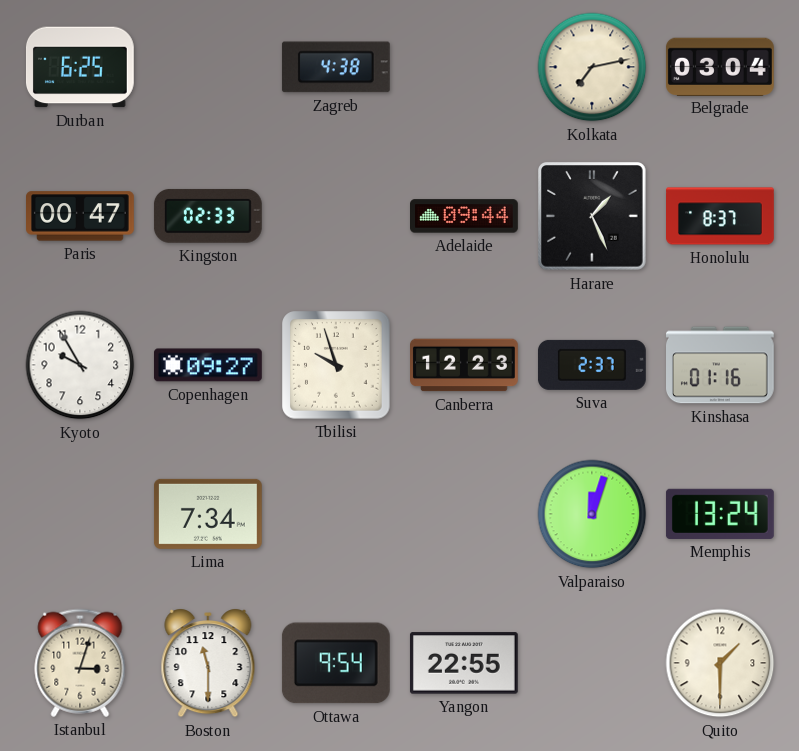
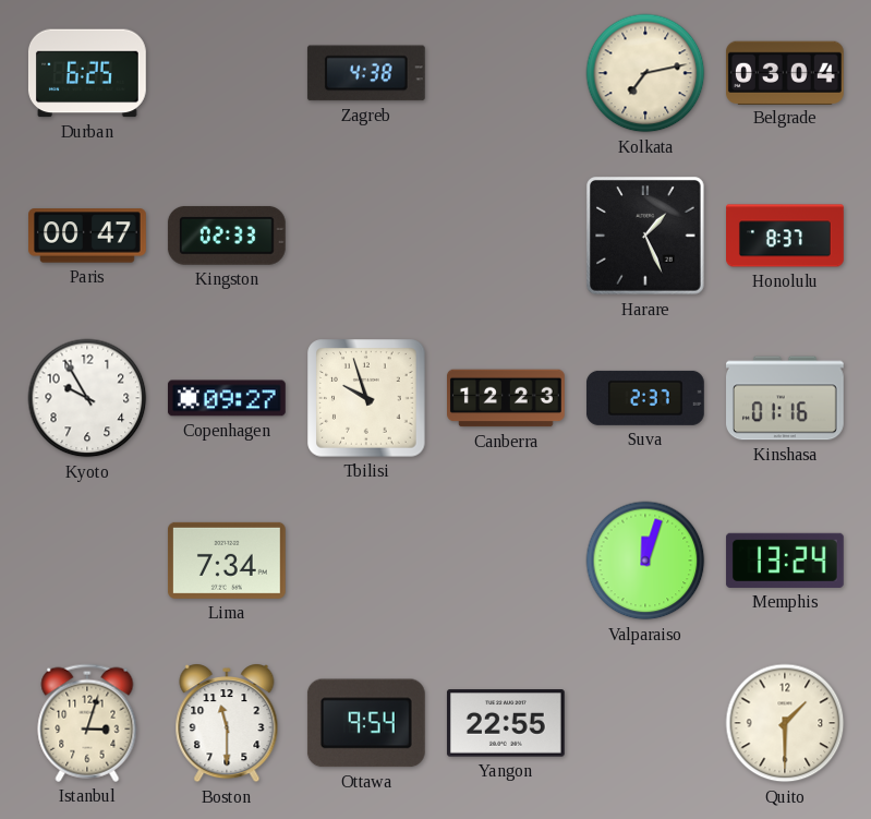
Adelaide: 09:44 -> none (465, 216)
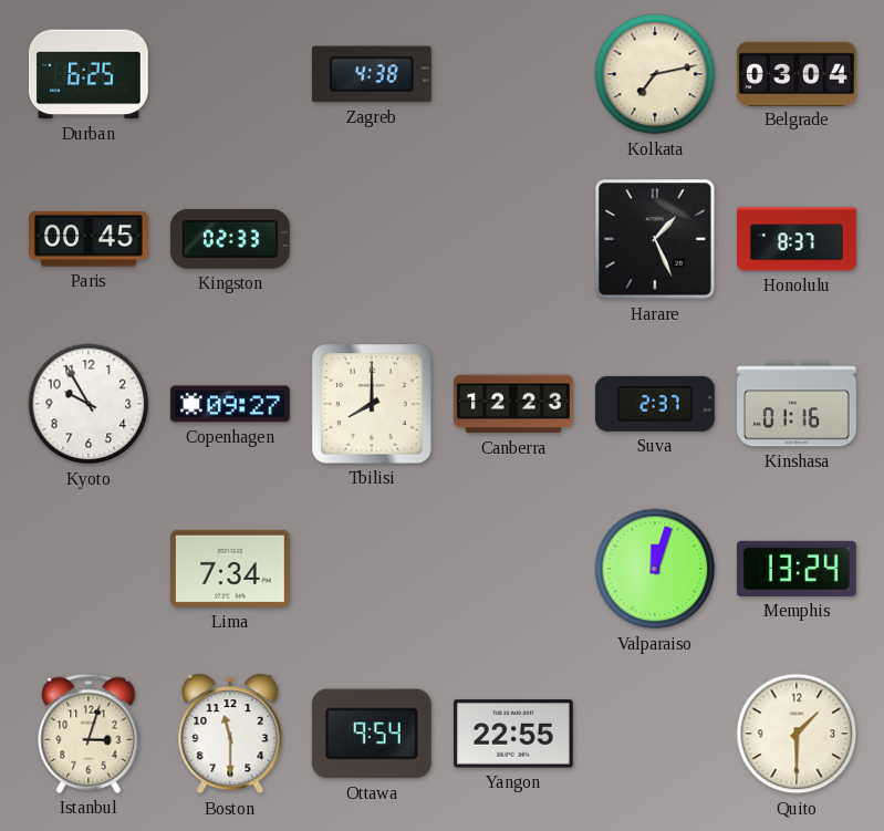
Paris: 00:47 -> 00:45 (90, 239)
Tbilisi: 9:57 -> 8:00 (372, 404)
